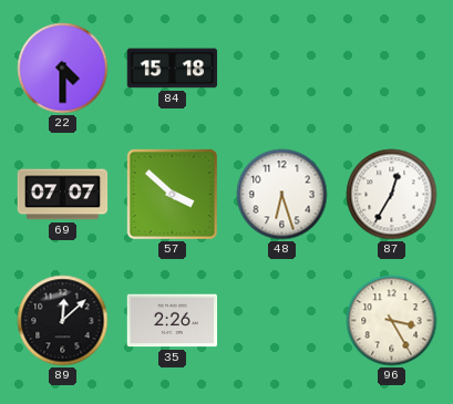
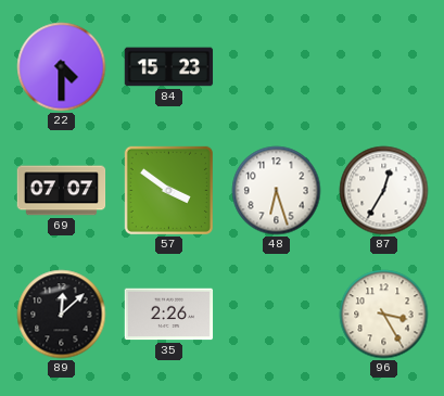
84: 15:18 -> 15:23 (169, 67)
57: 3:52 -> 3:51 (168, 190)
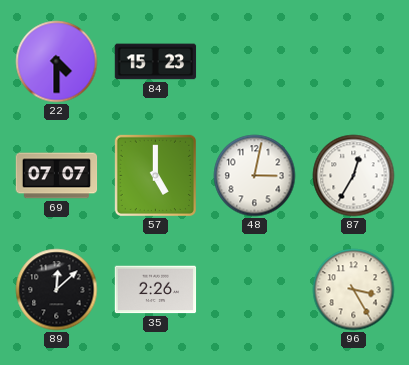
57: 3:51 -> 5:00 (155, 175)
48: 6:27 -> 3:02 (255, 176)
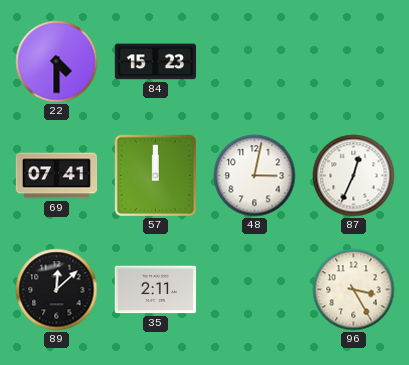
69: 07:07 -> 07:41 (57, 176)
57: 5:00 -> 12:00 (155, 175)
87: 12:35 -> 12:34 (354, 176)
35: 2:26 -> 2:11 (156, 290)
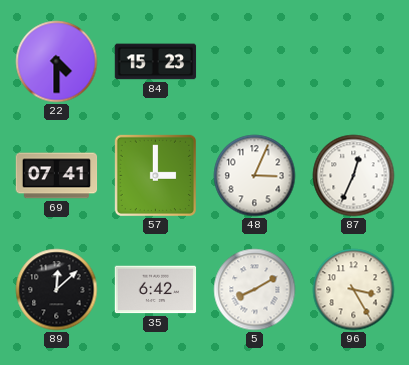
57: 12:00 -> 3:00 (155, 175)
48: 3:02 -> 3:04 (255, 176)
35: 2:11 -> 6:42 (156, 290)
5: none -> 8:10 (255, 290)
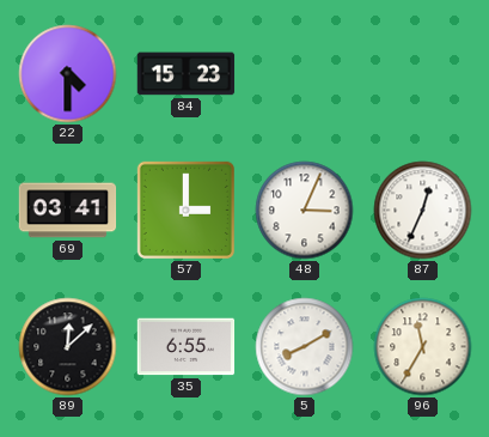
69: 07:41 -> 03:41 (68, 211)
35: 6:42 -> 6:55 (187, 347)
96: 3:25 -> 11:35 (423, 347)
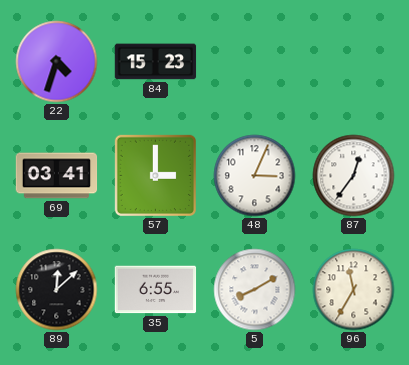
22: 4:30 -> 4:33 (57, 62)
87: 12:34 -> 12:36 (354, 176)
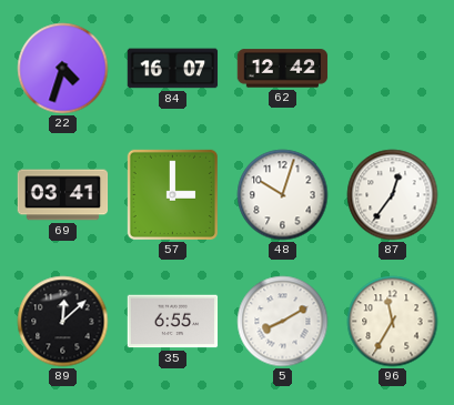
84: 15:23 -> 16:07 (173, 69)
62: none -> 12:42 (283, 69)
48: 3:04 -> 10:03 (283, 195)
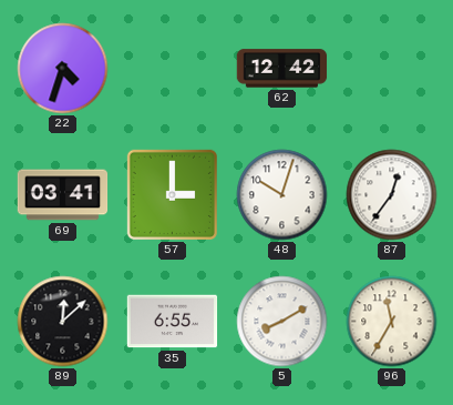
84: 16:07 -> none (173, 69)
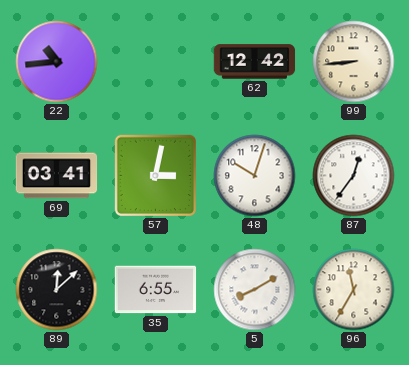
22: 4:33 -> 10:44 (57, 62)
99: none -> 8:44 (354, 62)
57: 3:00 -> 3:02 (155, 175)
